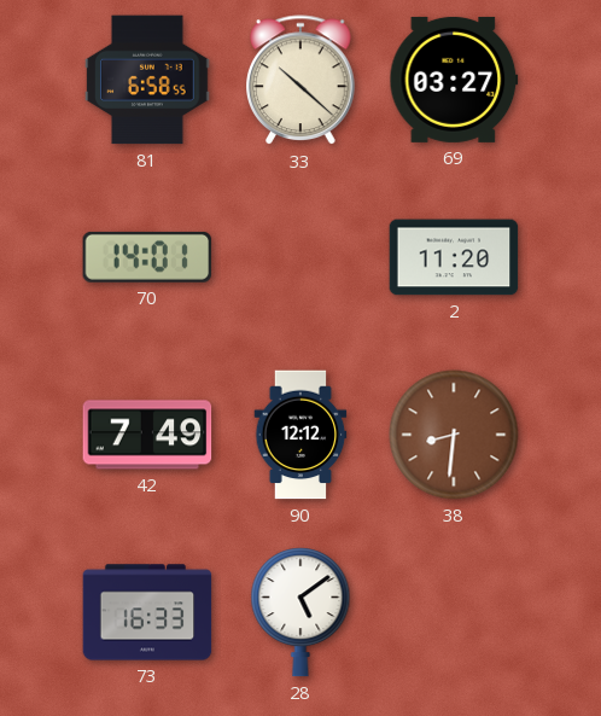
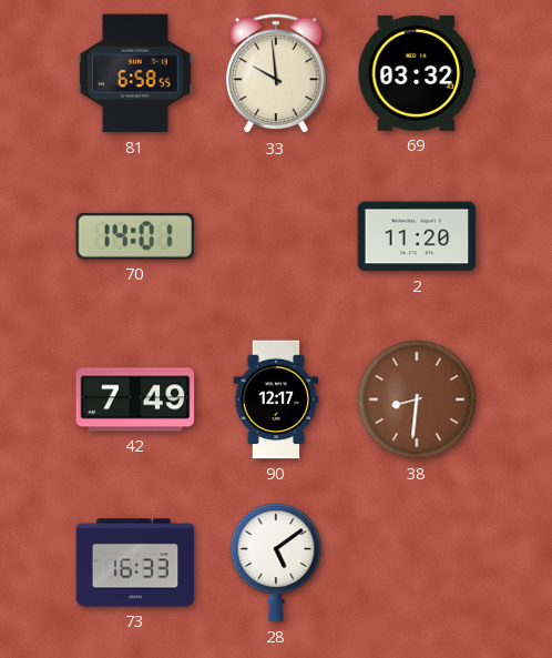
33: 10:22 -> 9:59 (276, 74)
69: 03:27 -> 03:32 (417, 73)
90: 12:12 -> 12:17 (276, 399)
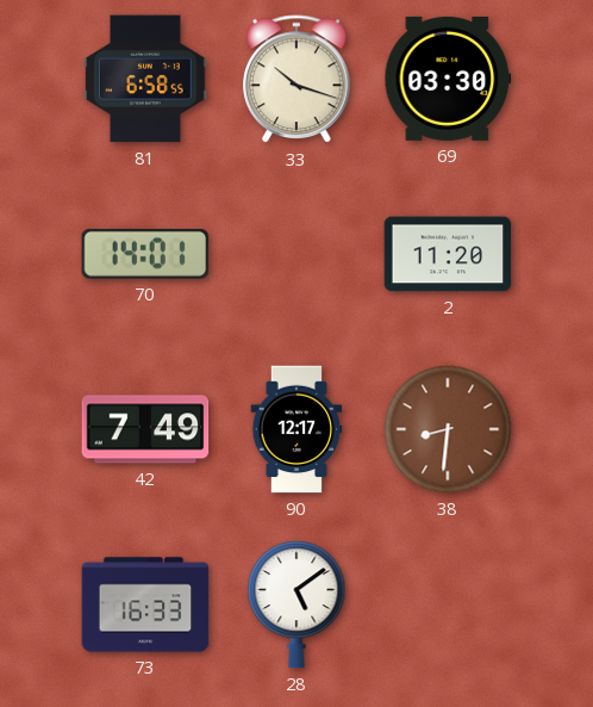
33: 9:59 -> 10:18 (296, 80)
69: 03:32 -> 03:30 (448, 79)
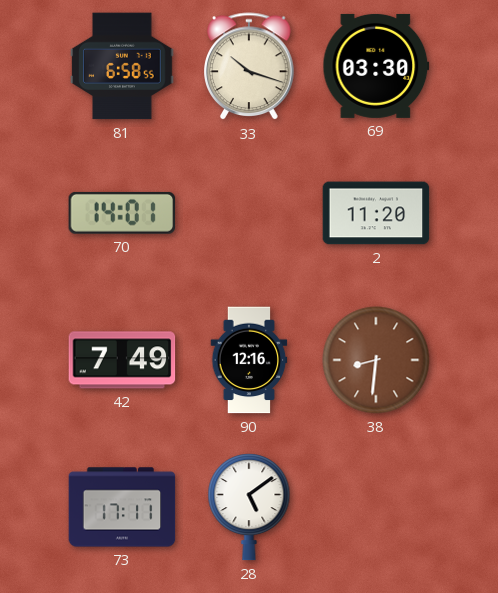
90: 12:17 -> 12:16 (249, 360)
73: 16:33 -> 17:11 (122, 507)
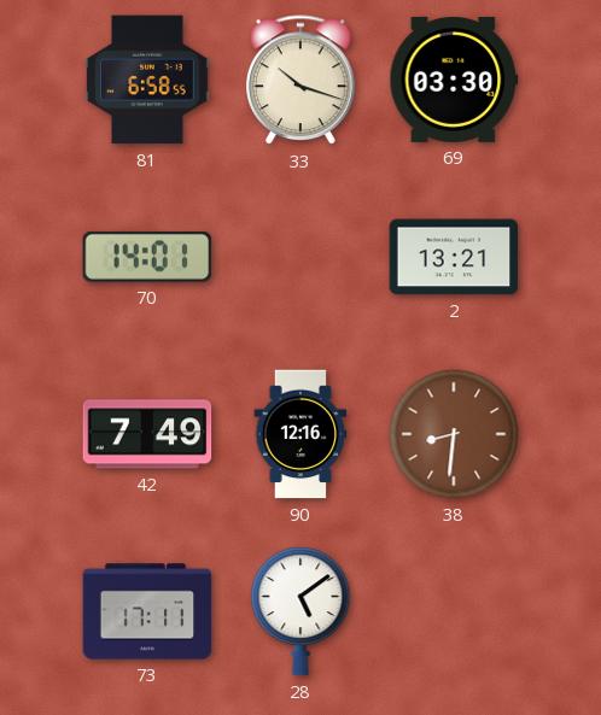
2: 11:20 -> 13:21 (454, 257)
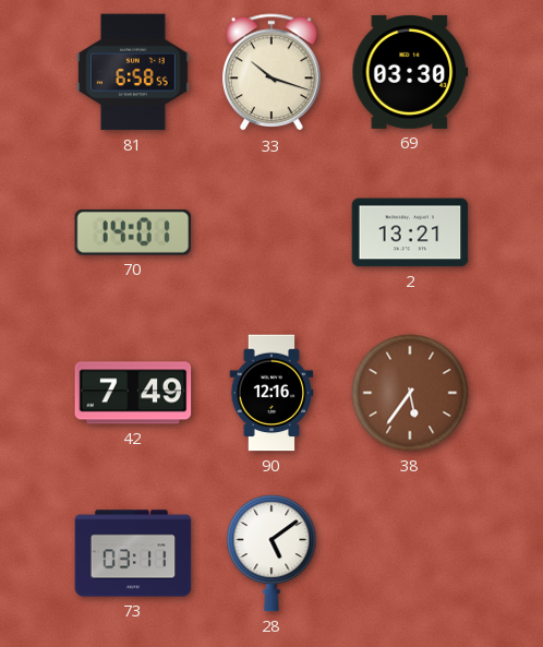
38: 8:31 -> 5:36 (410, 393)
73: 17:11 -> 03:11 (133, 553)
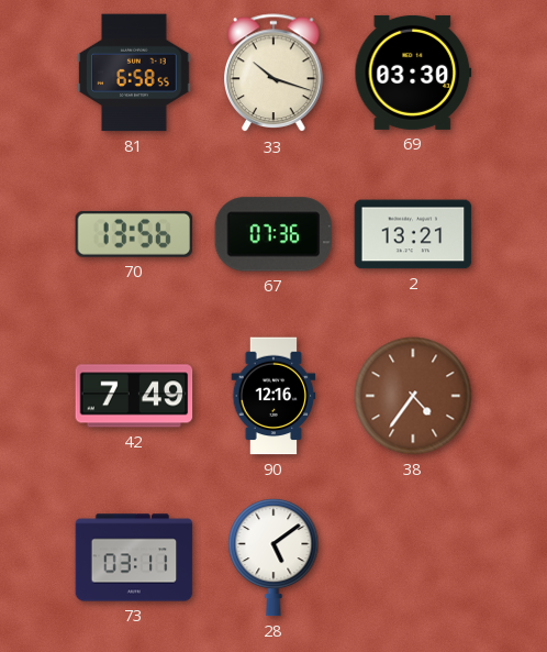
70: 14:01 -> 13:56 (134, 234)
67: none -> 07:36 (273, 234)
38: 5:36 -> 4:36 (413, 396)
